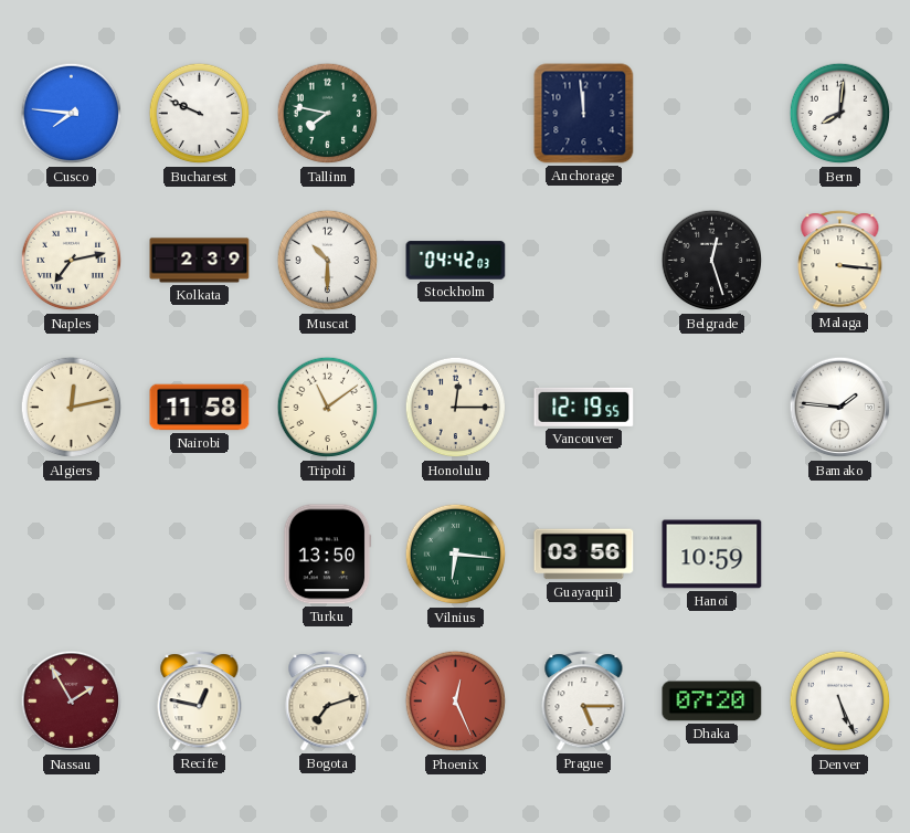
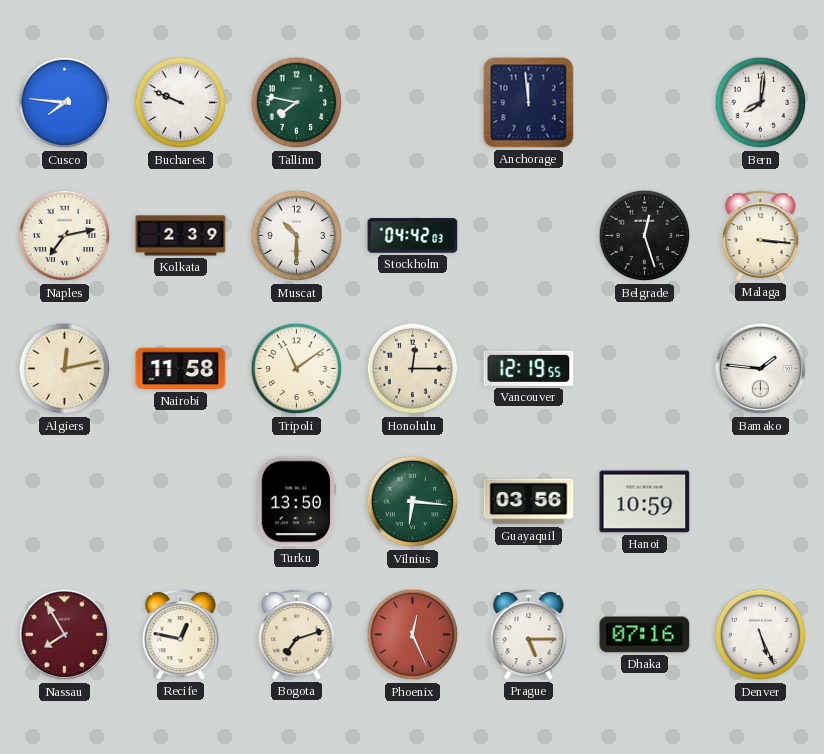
Nassau: 1:55 -> 7:55 (65, 635)
Dhaka: 07:20 -> 07:16 (645, 635)
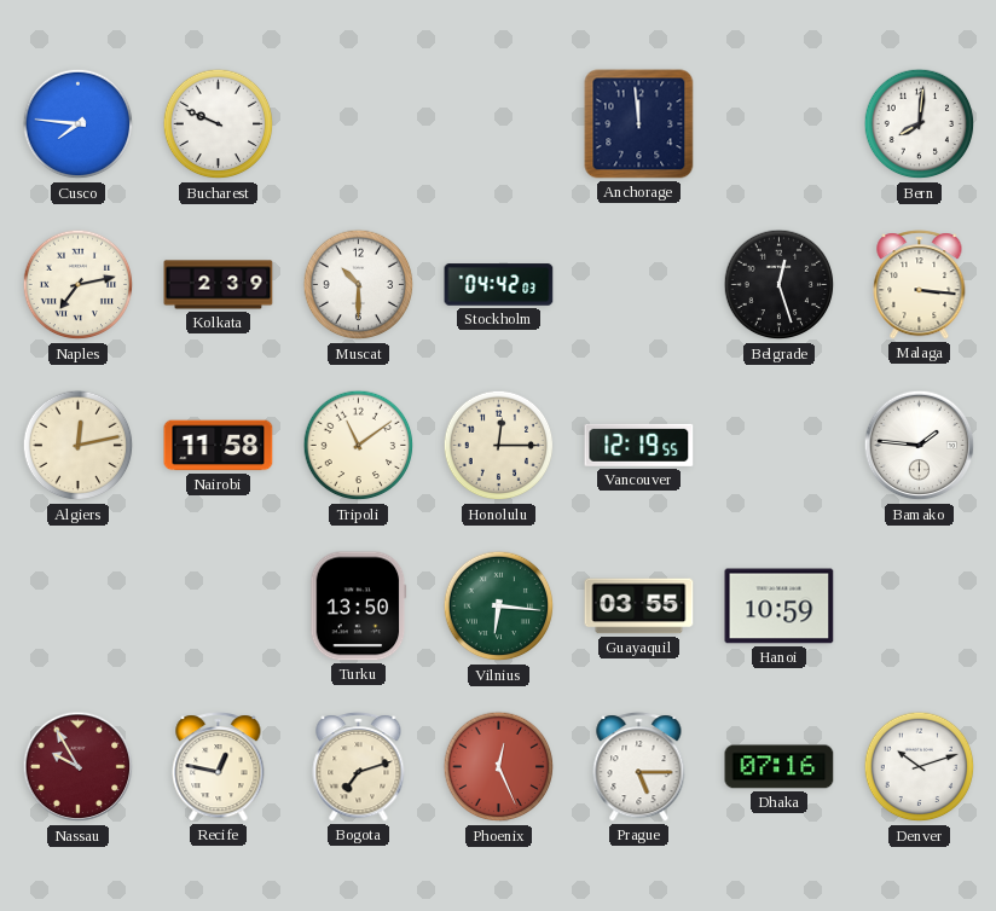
Tallinn: 7:47 -> none (297, 103)
Guayaquil: 03:56 -> 03:55 (639, 607)
Nassau: 7:55 -> 9:55 (79, 767)
Denver: 5:26 -> 10:12 (920, 767)
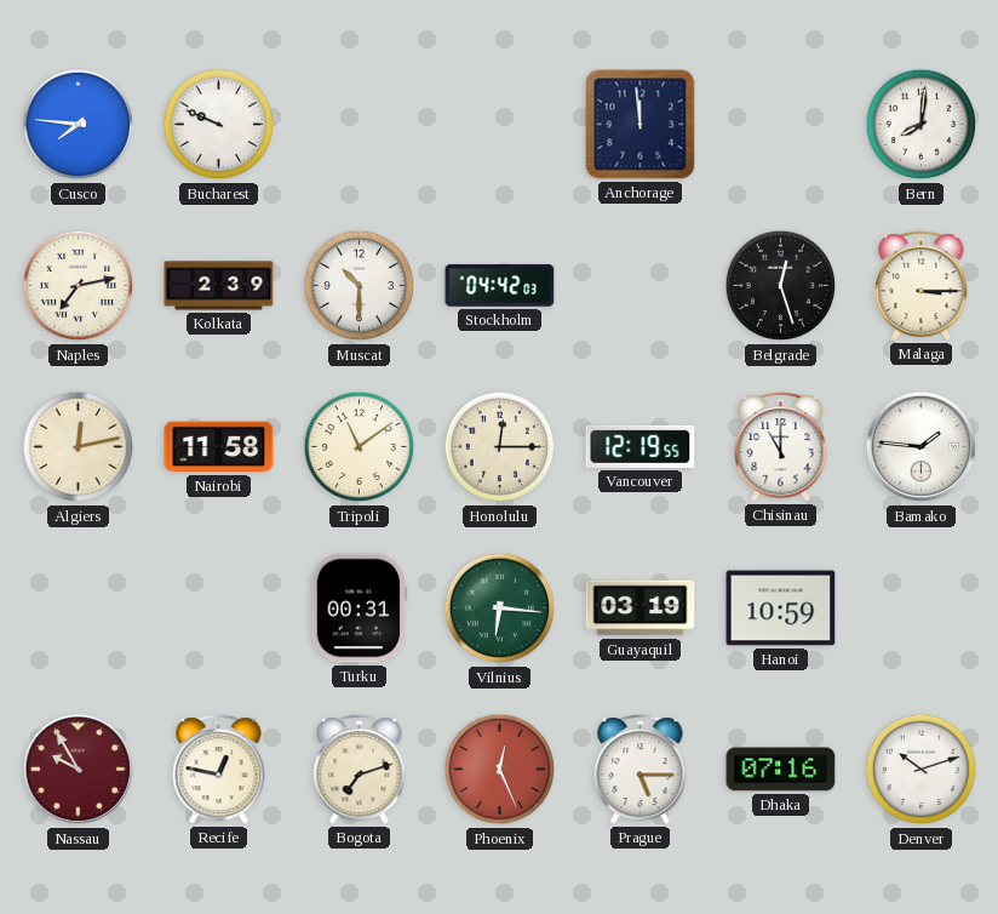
Malaga: 3:16 -> 3:15 (922, 286)
Chisinau: none -> 11:00 (781, 447)
Turku: 13:50 -> 00:31 (360, 609)
Guayaquil: 03:55 -> 03:19 (641, 609)
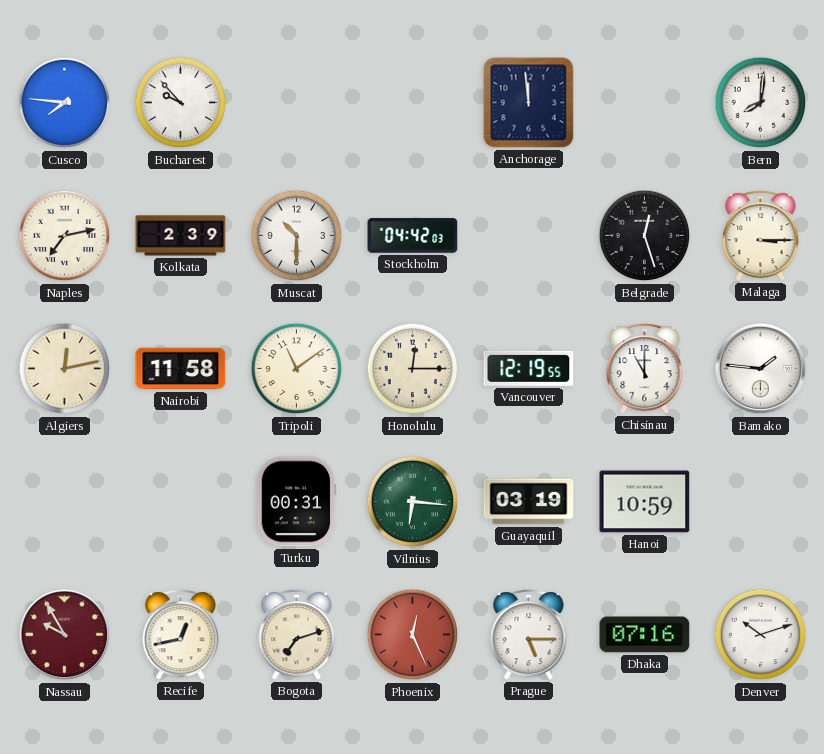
Bucharest: 9:49 -> 9:53 (181, 103)
Recife: 12:47 -> 12:43 (181, 635)
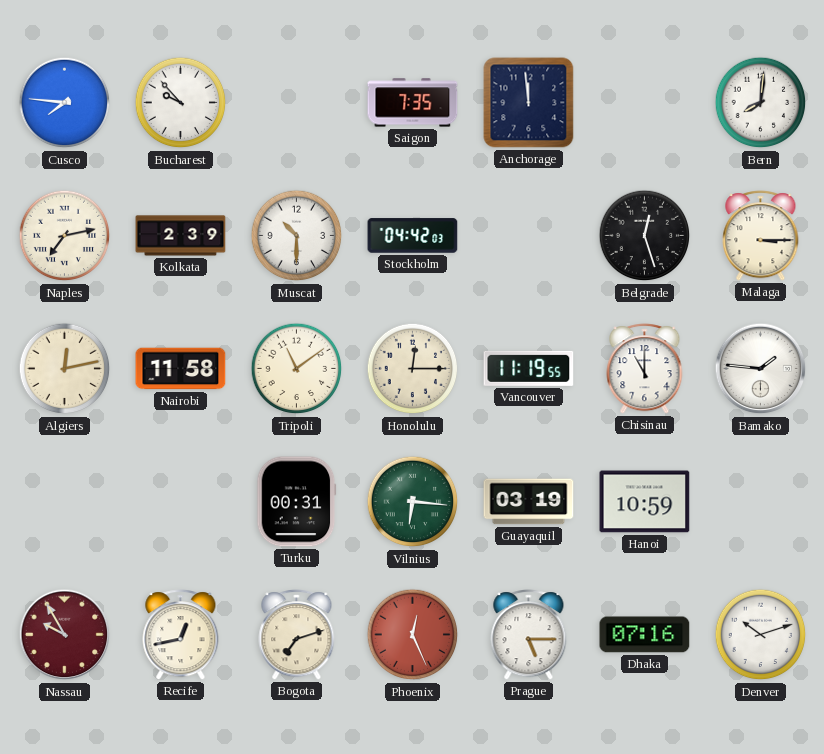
Saigon: none -> 7:35 (413, 103)
Vancouver: 12:19 -> 11:19 (529, 368)
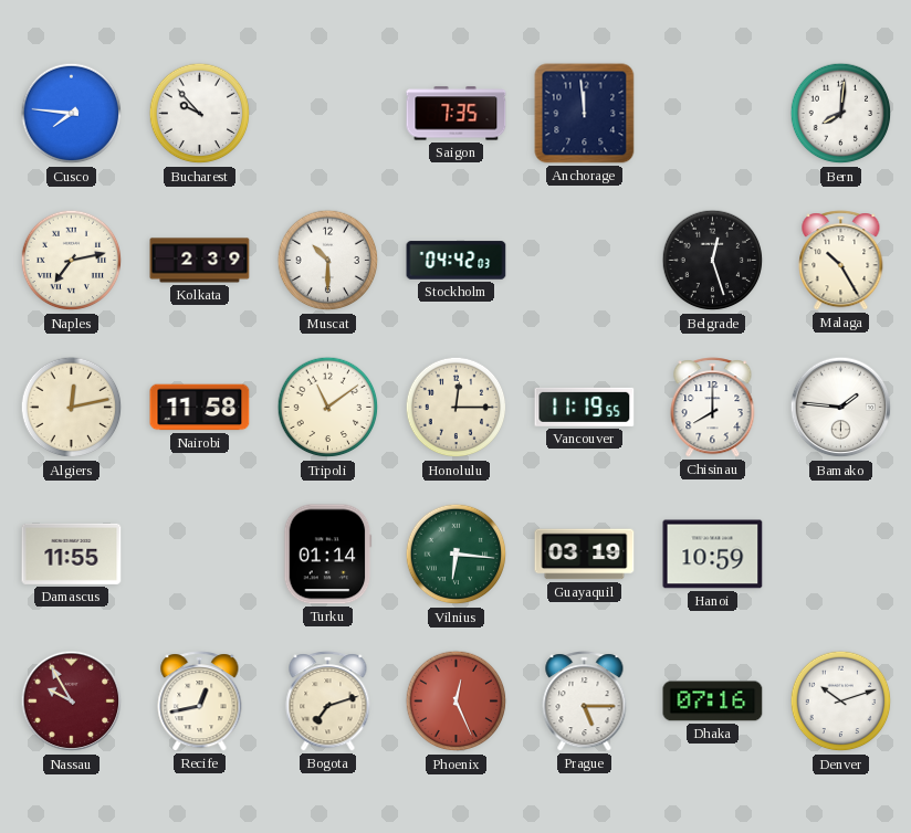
Malaga: 3:15 -> 10:25 (841, 261)
Chisinau: 11:00 -> 8:00 (713, 408)
Damascus: none -> 11:55 (72, 553)
Turku: 00:31 -> 01:14 (328, 555)
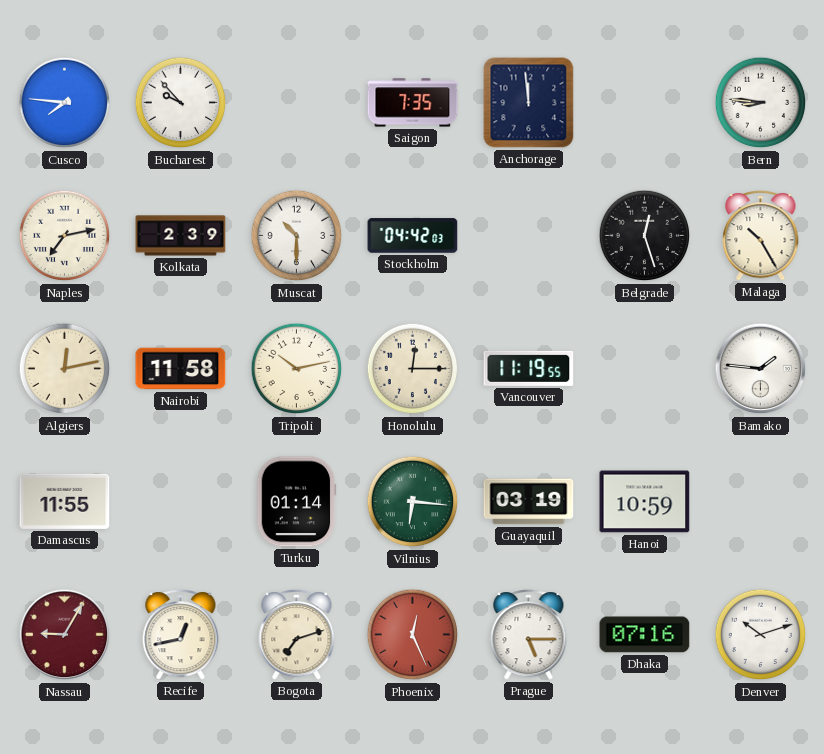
Bern: 8:01 -> 8:46 (761, 103)
Tripoli: 11:09 -> 10:13 (297, 369)
Chisinau: 8:00 -> none (713, 408)
Nassau: 9:55 -> 9:05 (65, 635)
